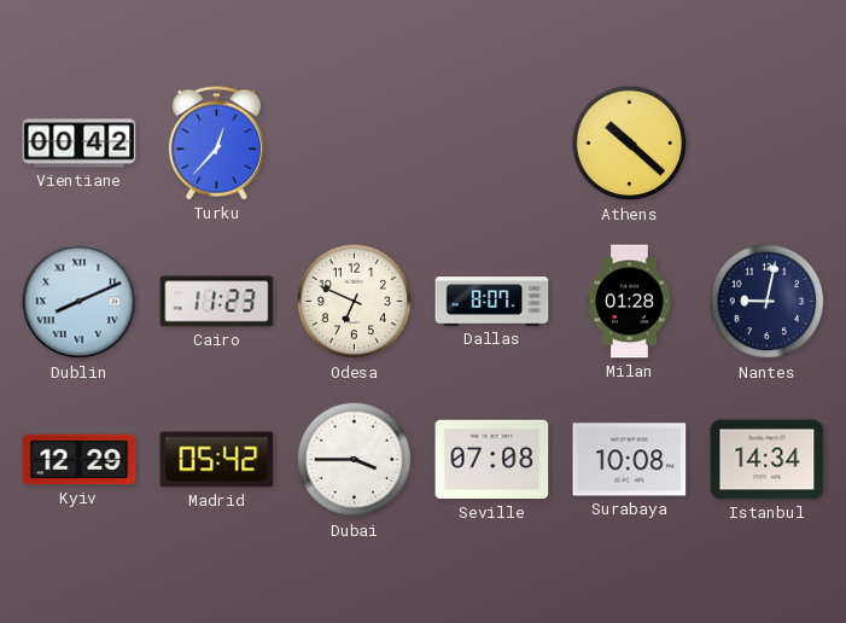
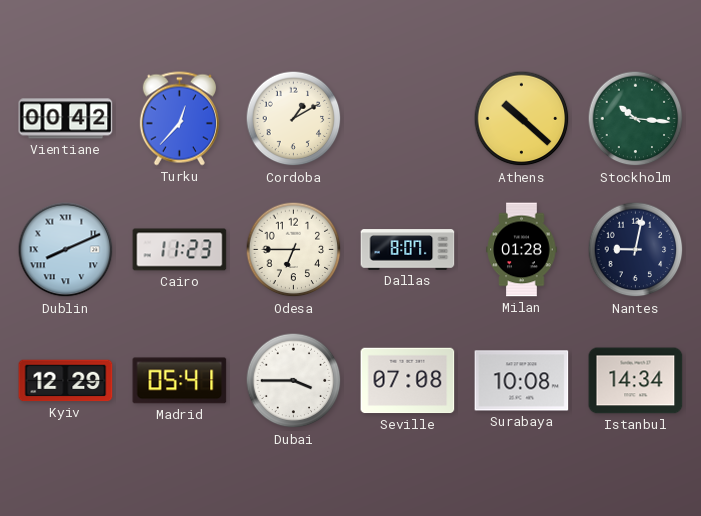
Cordoba: none -> 1:10 (294, 119)
Stockholm: none -> 10:16 (636, 119)
Odesa: 6:49 -> 6:45 (294, 250)
Madrid: 05:42 -> 05:41 (180, 381)
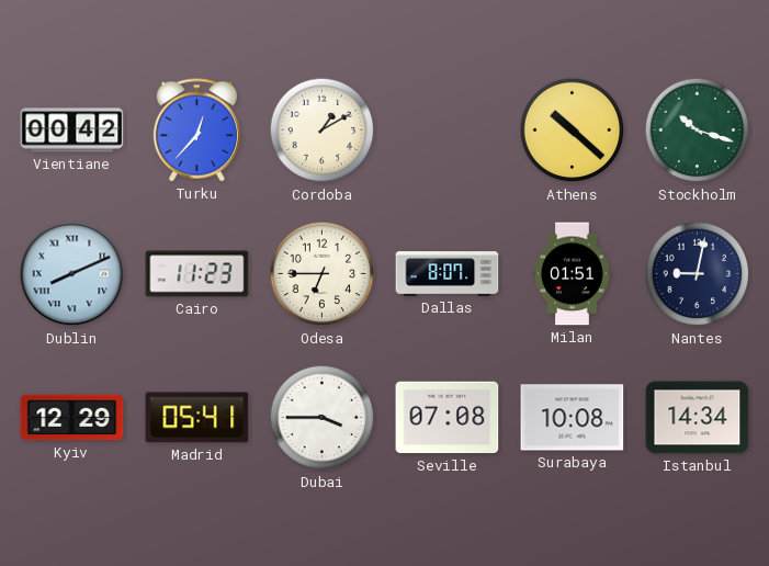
Stockholm: 10:16 -> 10:18 (698, 131)
Milan: 01:28 -> 01:51 (573, 274)
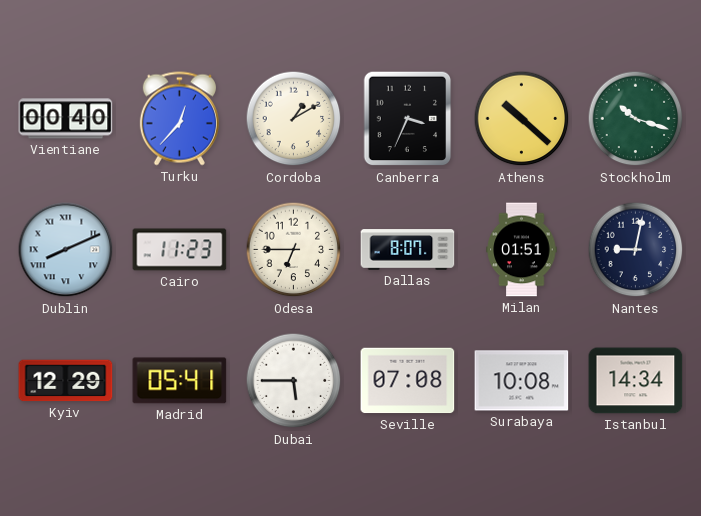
Vientiane: 00:42 -> 00:40 (66, 119)
Canberra: none -> 3:34 (408, 119)
Dubai: 3:45 -> 5:45 (294, 381)
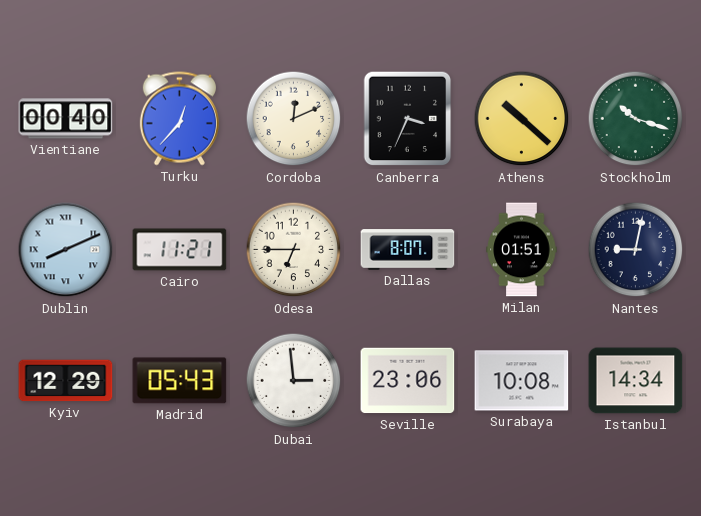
Cordoba: 1:10 -> 12:11 (294, 119)
Cairo: 11:23 -> 11:21 (180, 250)
Madrid: 05:41 -> 05:43 (180, 381)
Dubai: 5:45 -> 2:59 (294, 381)
Seville: 07:08 -> 23:06 (408, 381)
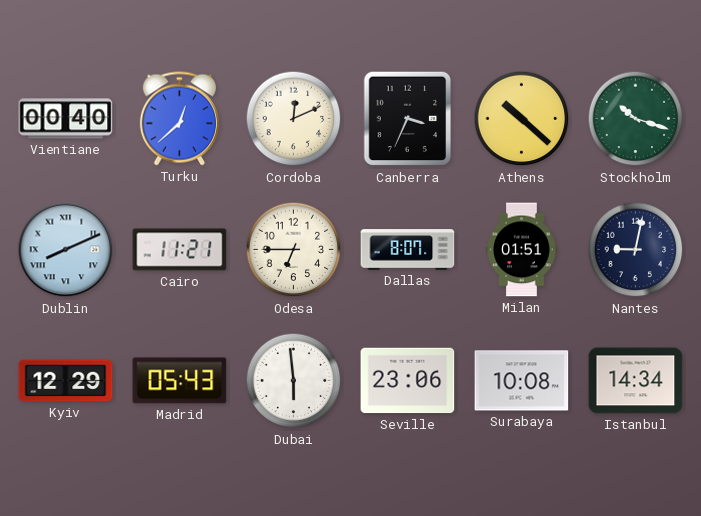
Turku: 12:37 -> 12:38 (179, 119)
Dubai: 2:59 -> 5:59 (294, 381)
